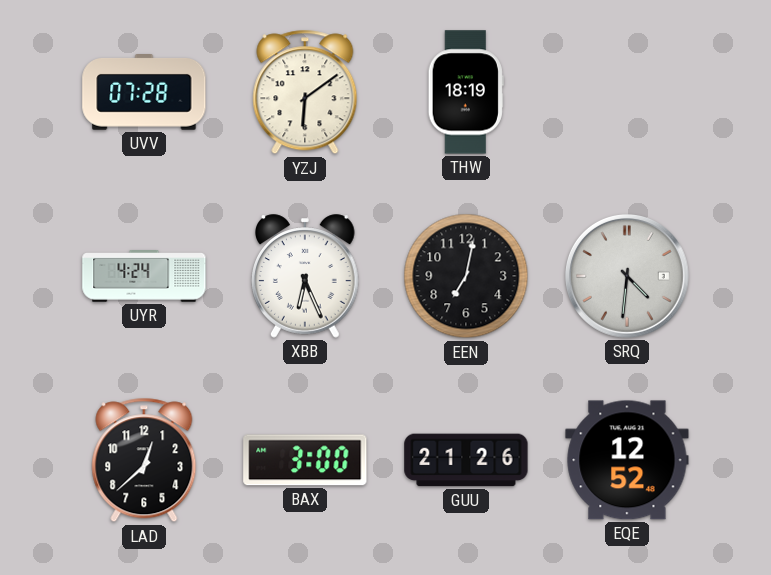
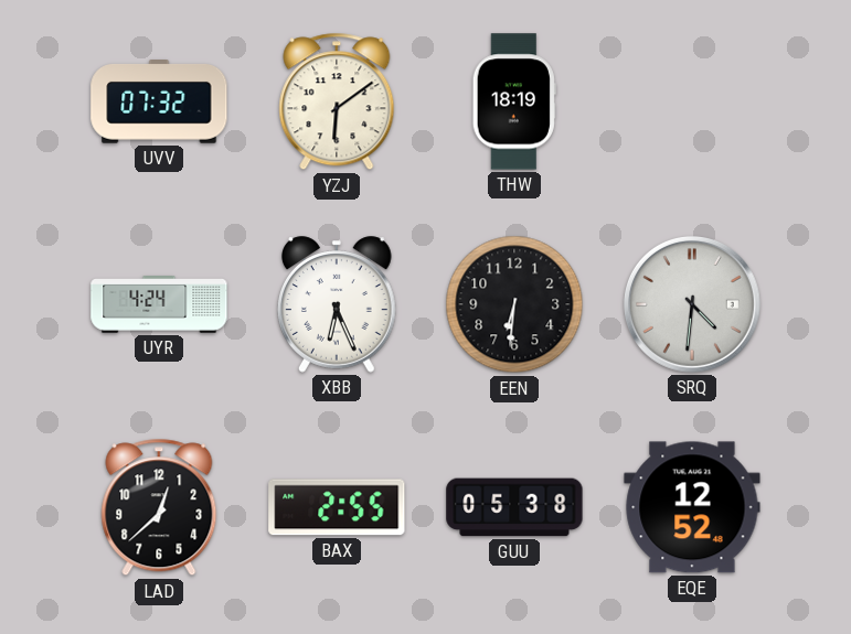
UVV: 07:28 -> 07:32 (159, 101)
EEN: 7:02 -> 6:31 (514, 304)
BAX: 3:00 -> 2:55 (337, 507)
GUU: 21:26 -> 05:38 (514, 507)
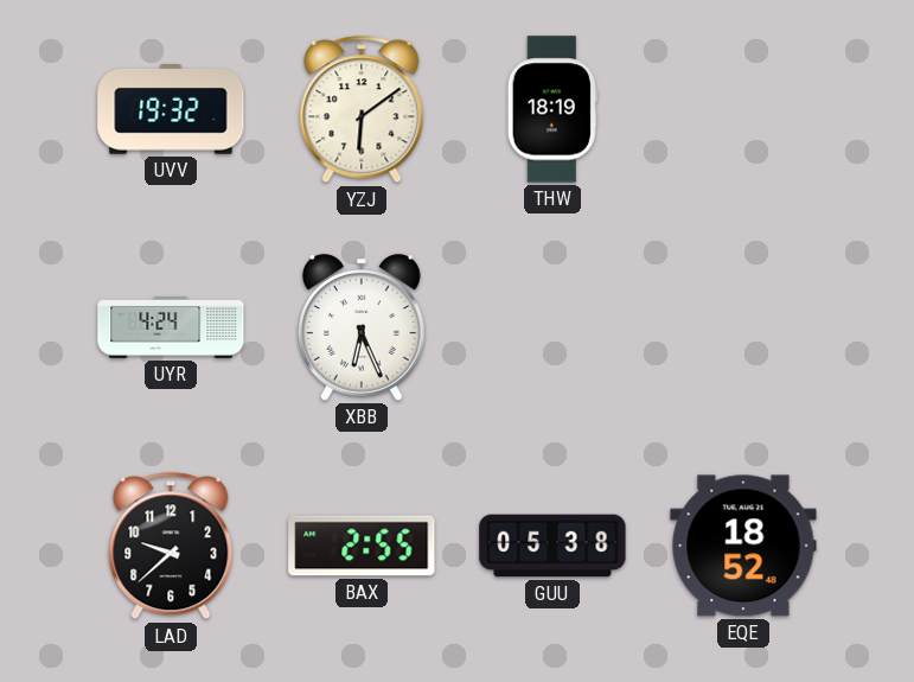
UVV: 07:32 -> 19:32 (171, 109)
EEN: 6:31 -> none (514, 304)
SRQ: 4:31 -> none (692, 304)
LAD: 12:38 -> 9:38 (171, 546)
EQE: 12:52 -> 18:52 (743, 546)
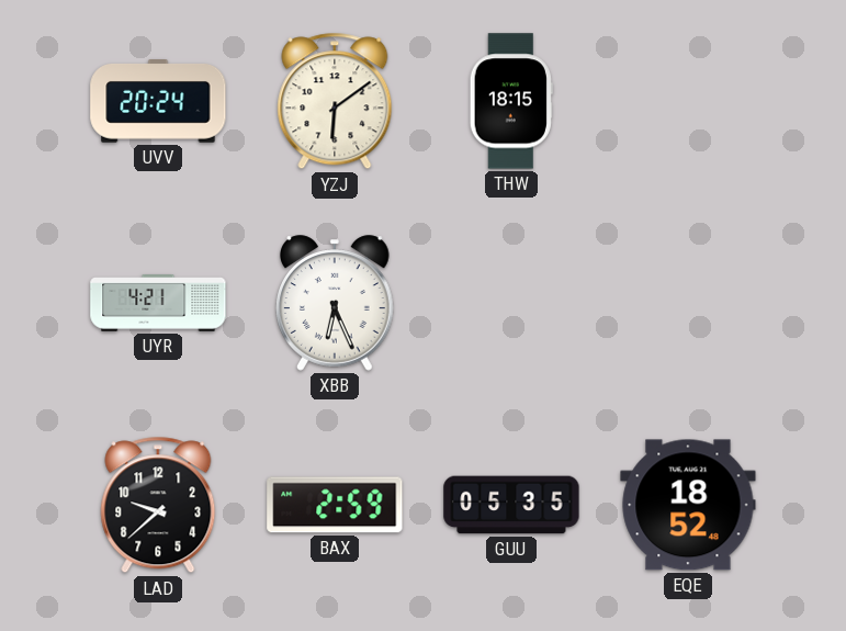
UVV: 19:32 -> 20:24 (158, 101)
THW: 18:19 -> 18:15 (511, 101)
UYR: 4:24 -> 4:21 (158, 304)
BAX: 2:55 -> 2:59 (335, 505)
GUU: 05:38 -> 05:35 (511, 505)
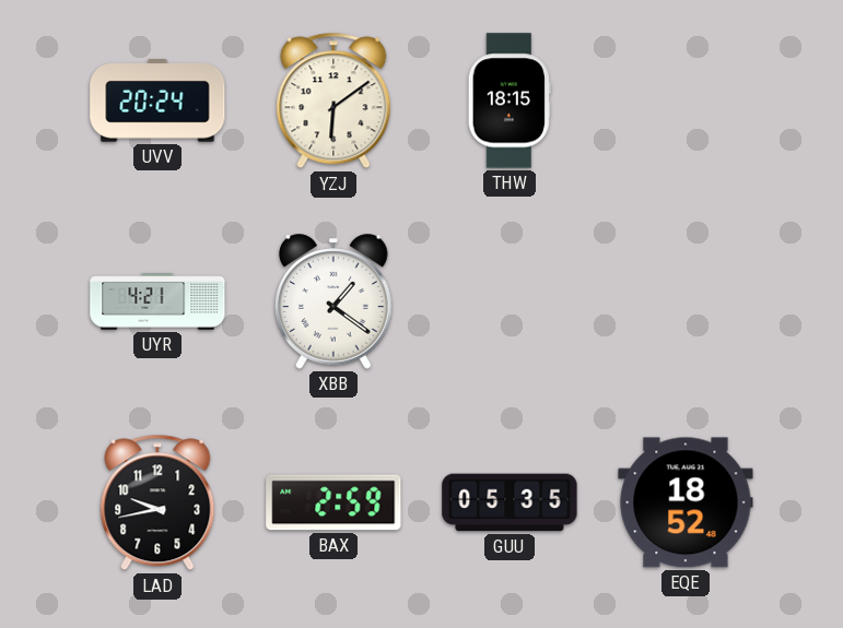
XBB: 6:26 -> 1:21 (335, 301)
LAD: 9:38 -> 9:43 (157, 502)
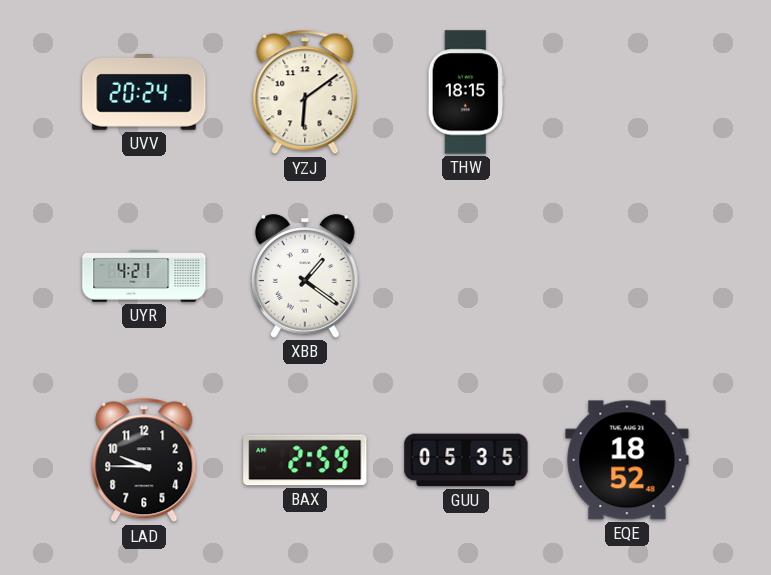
LAD: 9:43 -> 9:45 (144, 460)
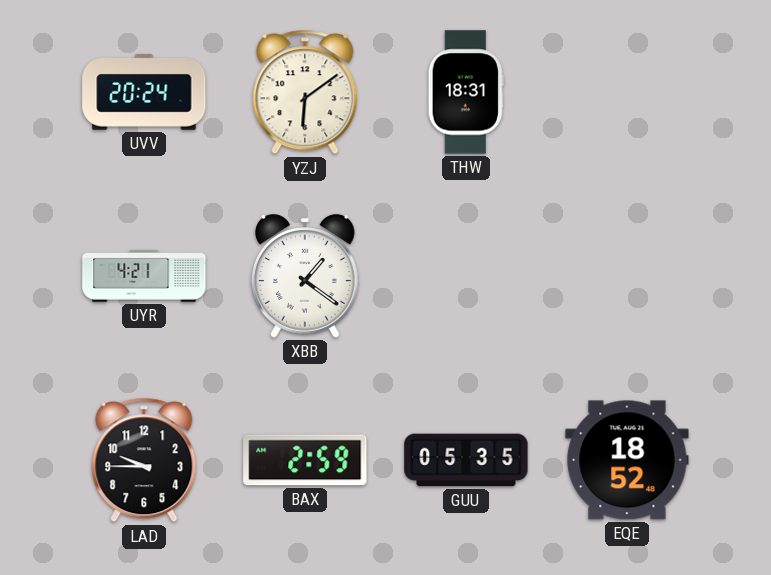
THW: 18:15 -> 18:31 (466, 92)
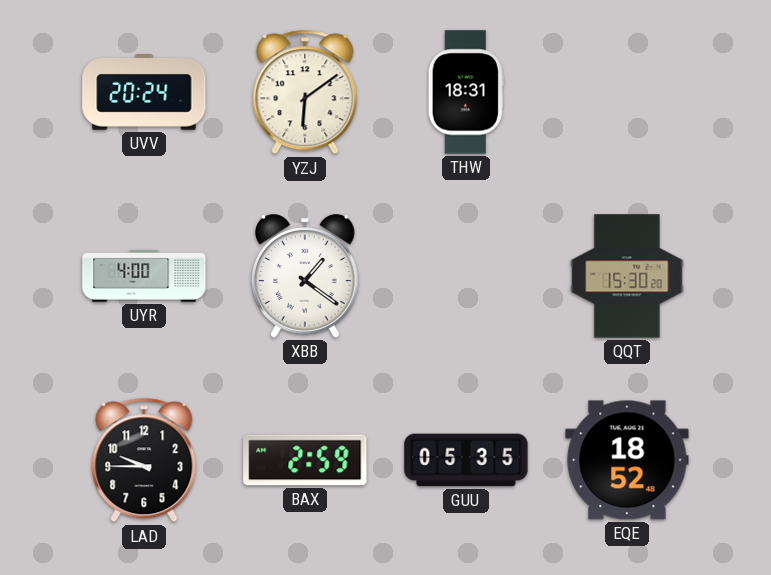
UYR: 4:21 -> 4:00 (144, 277)
QQT: none -> 15:30 (627, 276)
